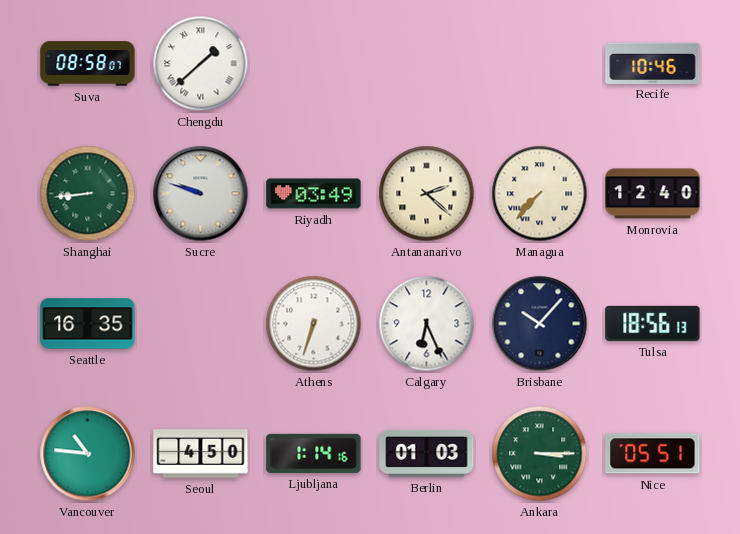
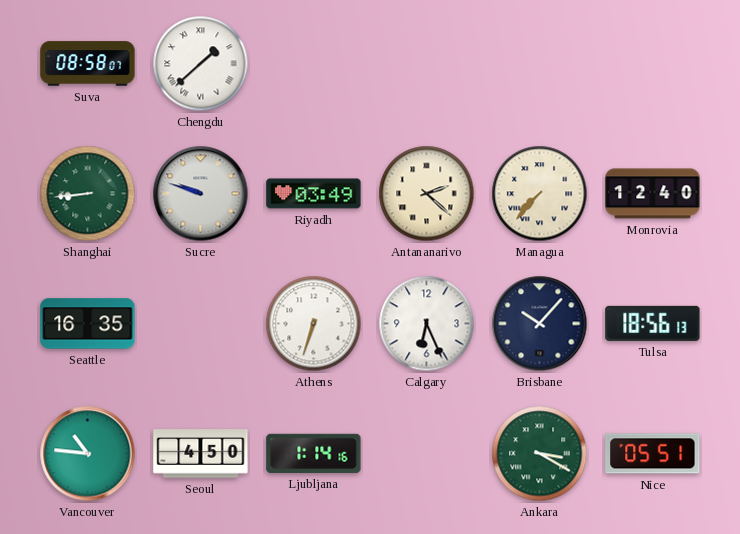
Recife: 10:46 -> none (653, 63)
Berlin: 01:03 -> none (427, 453)
Ankara: 3:15 -> 3:20 (540, 454)
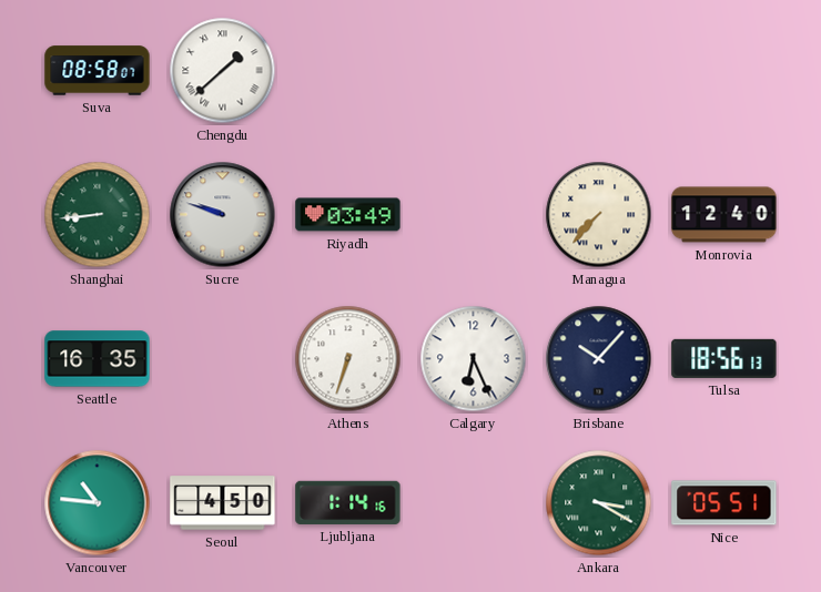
Antananarivo: 2:22 -> none (427, 194)
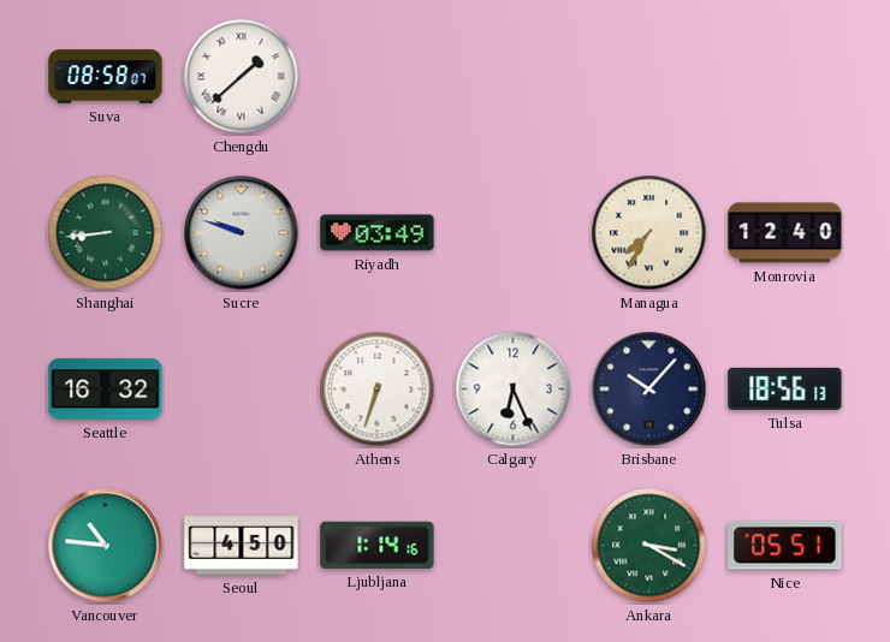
Managua: 7:37 -> 7:35 (649, 233)
Seattle: 16:35 -> 16:32 (106, 390)
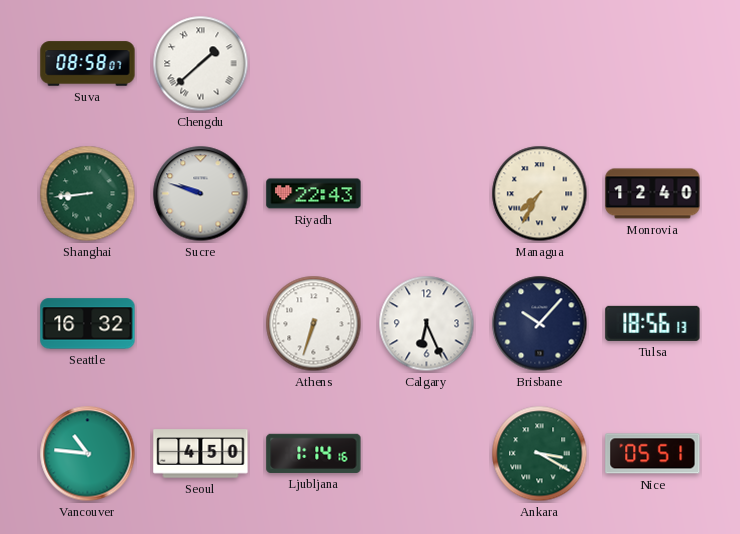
Riyadh: 03:49 -> 22:43 (314, 194)
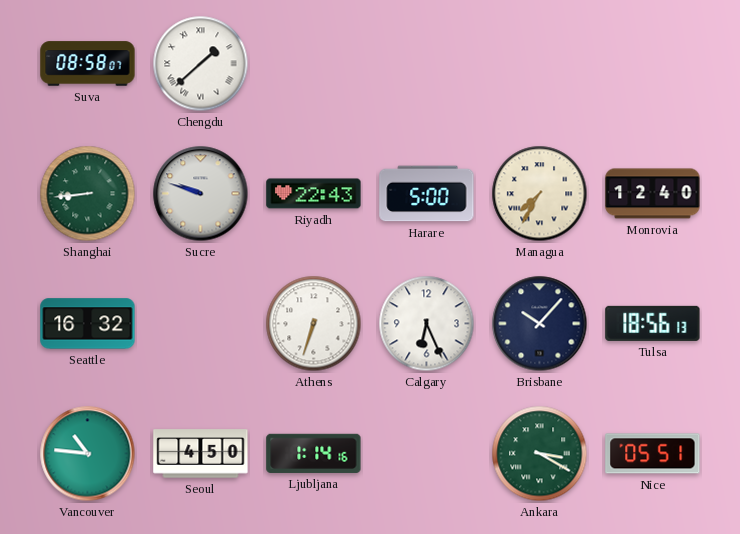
Harare: none -> 5:00 (427, 194)
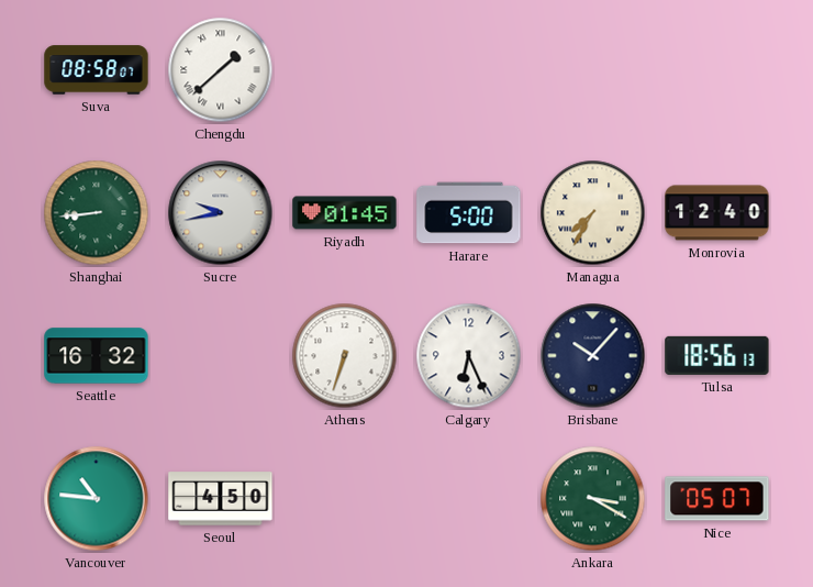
Sucre: 9:48 -> 9:43 (221, 213)
Riyadh: 22:43 -> 01:45 (345, 213)
Ljubljana: 1:14 -> none (314, 453)
Nice: 05:51 -> 05:07 (717, 499)
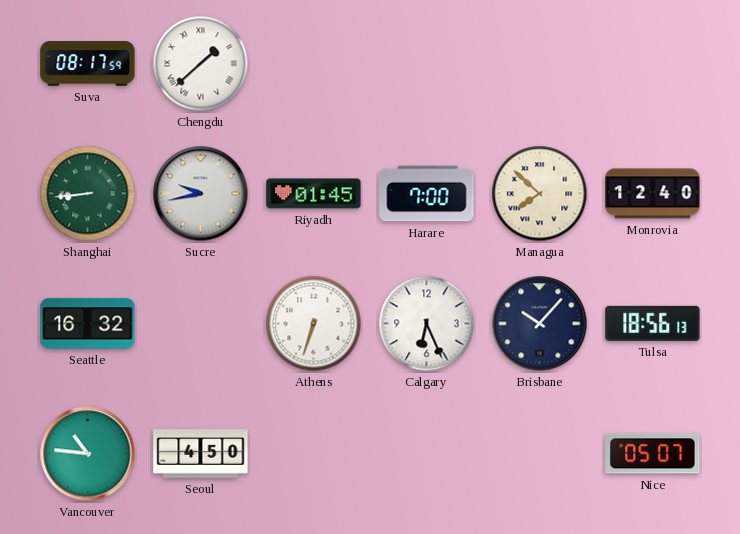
Suva: 08:58 -> 08:17 (88, 64)
Harare: 5:00 -> 7:00 (427, 194)
Managua: 7:35 -> 7:52 (540, 194)
Ankara: 3:20 -> none (593, 499)
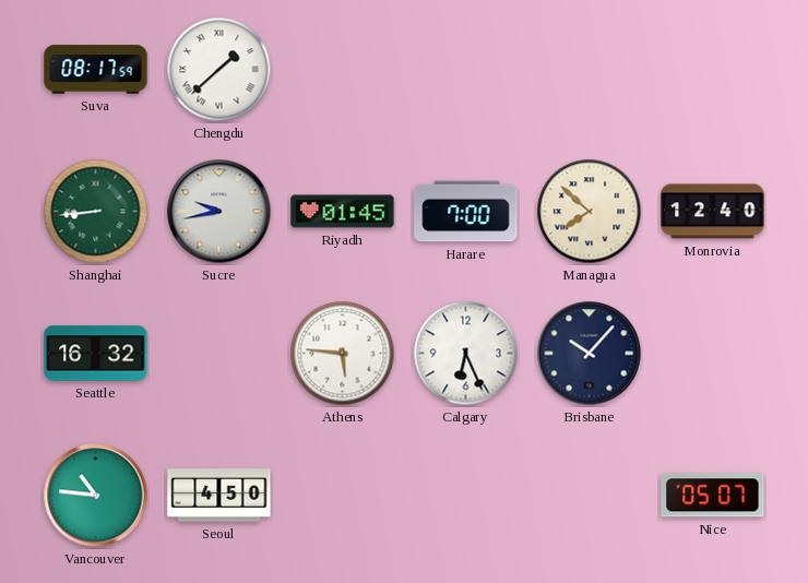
Athens: 6:33 -> 5:46 (343, 354)
Tulsa: 18:56 -> none (653, 323)
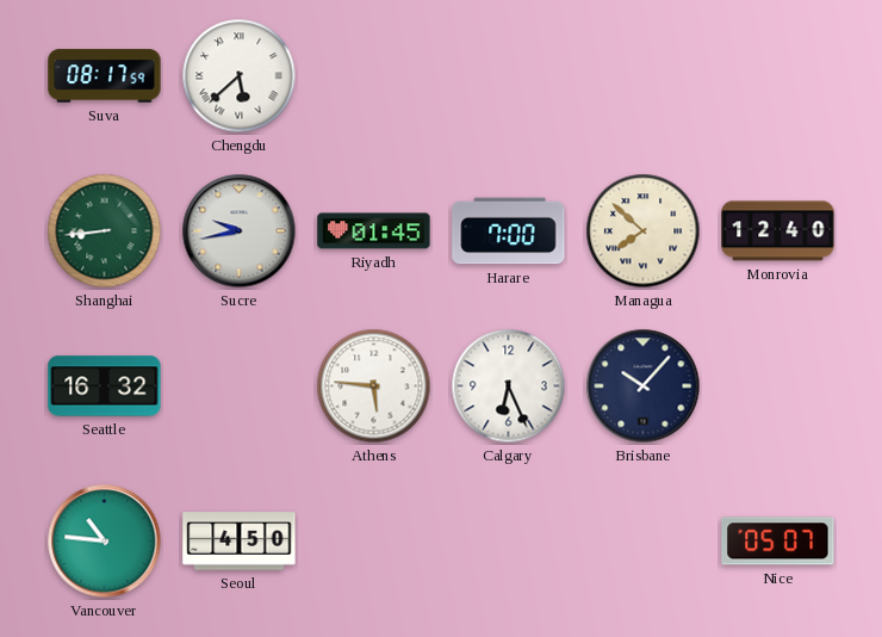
Chengdu: 1:38 -> 5:38 (240, 76)
